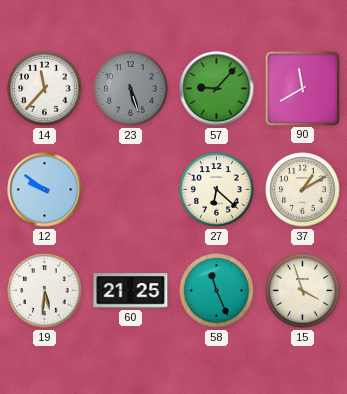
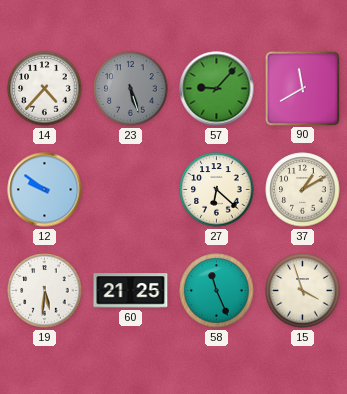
14: 11:37 -> 4:37 (45, 89)
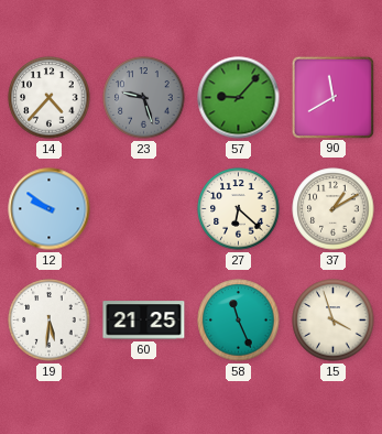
23: 5:27 -> 9:27 (144, 98)
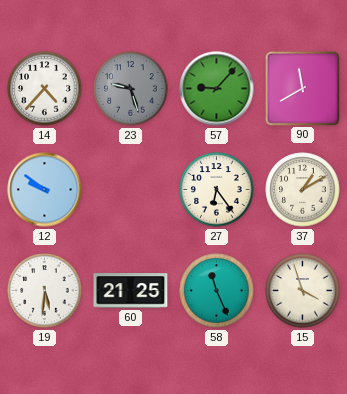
27: 6:22 -> 6:24 (217, 190)
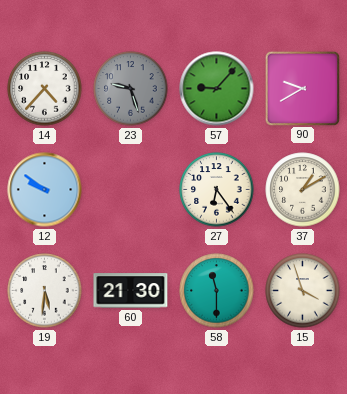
90: 11:40 -> 9:40 (302, 88)
60: 21:25 -> 21:30 (131, 291)
58: 11:26 -> 11:30 (217, 291)
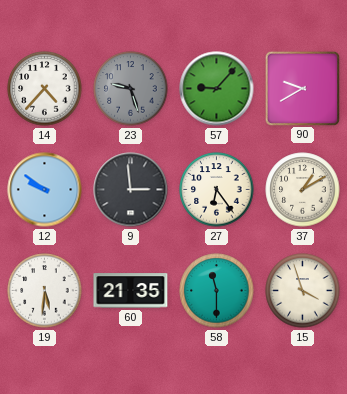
9: none -> 2:59 (131, 190)
60: 21:30 -> 21:35 (131, 291)
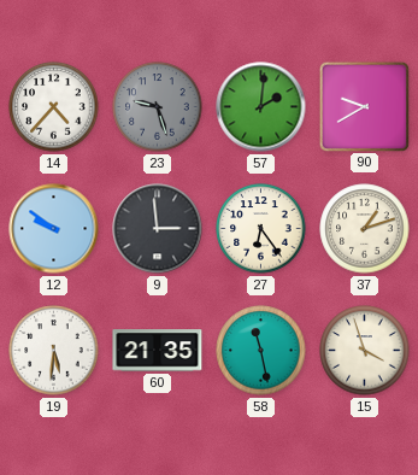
57: 9:07 -> 2:01 (261, 107)
37: 1:10 -> 1:12 (365, 229)
58: 11:30 -> 11:28 (261, 351)
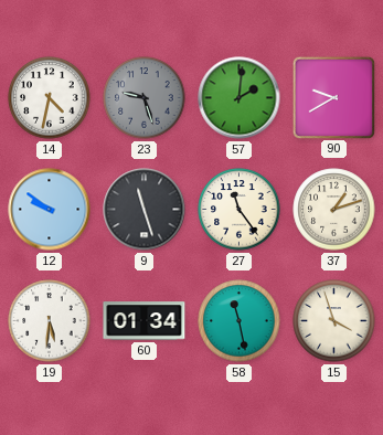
14: 4:37 -> 4:32 (50, 98)
9: 2:59 -> 11:27 (145, 210)
27: 6:24 -> 11:24 (240, 210)
60: 21:35 -> 01:34 (145, 321)
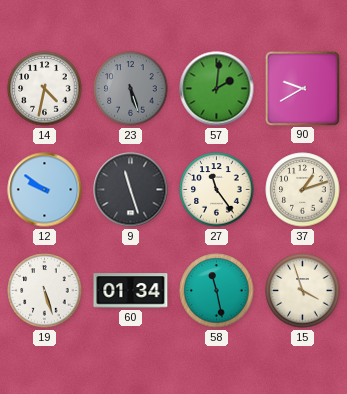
23: 9:27 -> 5:27 (131, 89)
19: 5:31 -> 5:27 (45, 291)
